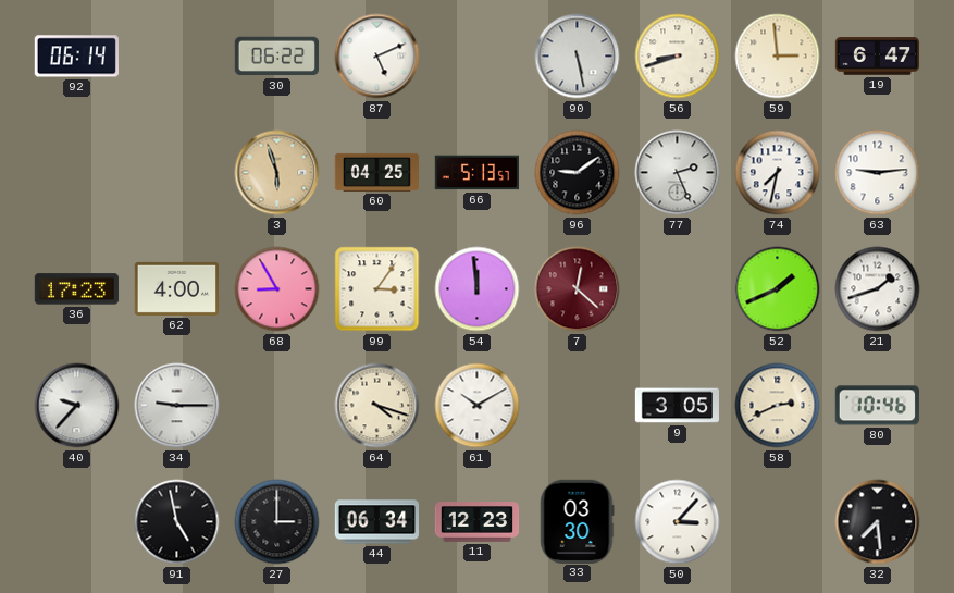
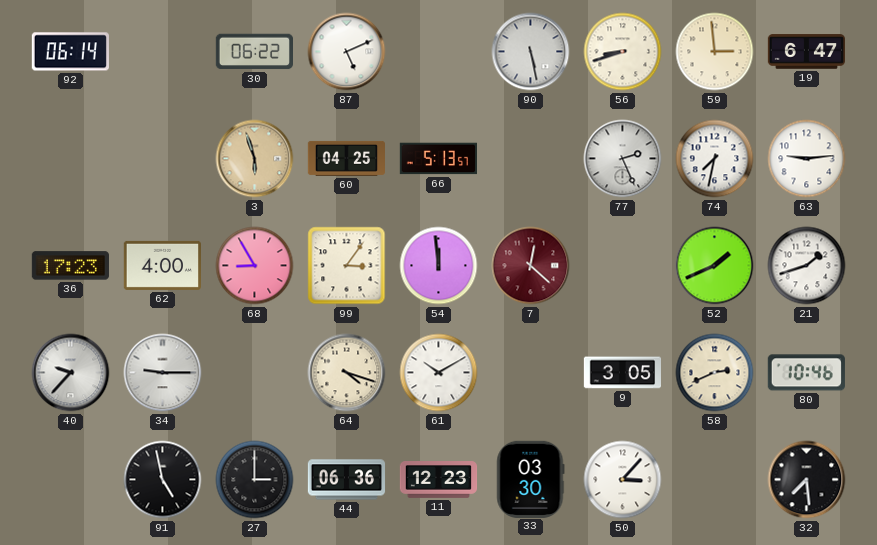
96: 9:09 -> none (578, 173)
44: 06:34 -> 06:36 (347, 480)
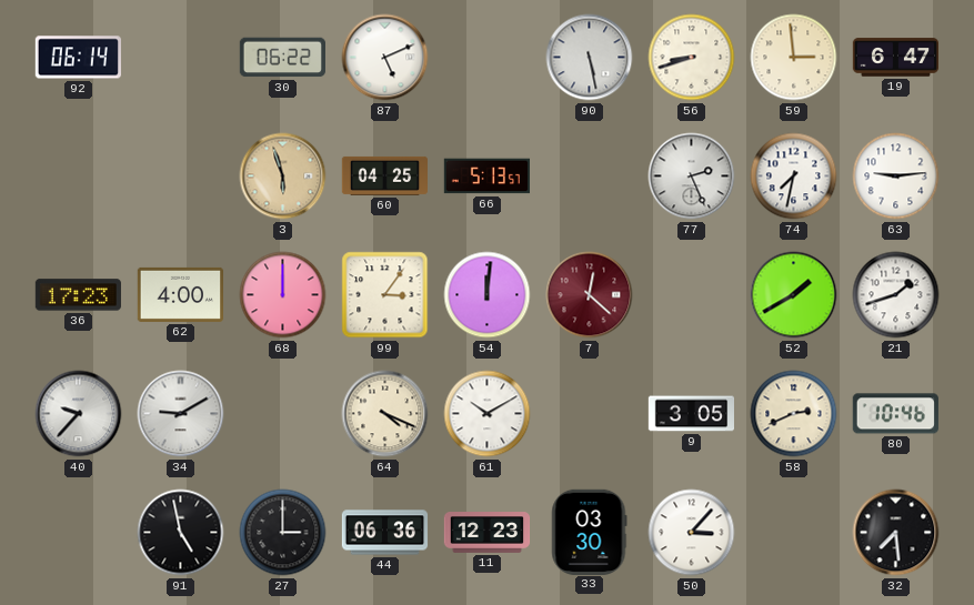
68: 8:55 -> 12:00 (283, 295)
54: 11:59 -> 12:01 (488, 295)
52: 1:41 -> 1:40 (794, 295)
34: 9:15 -> 9:10 (181, 414)
64: 4:18 -> 4:19 (385, 414)
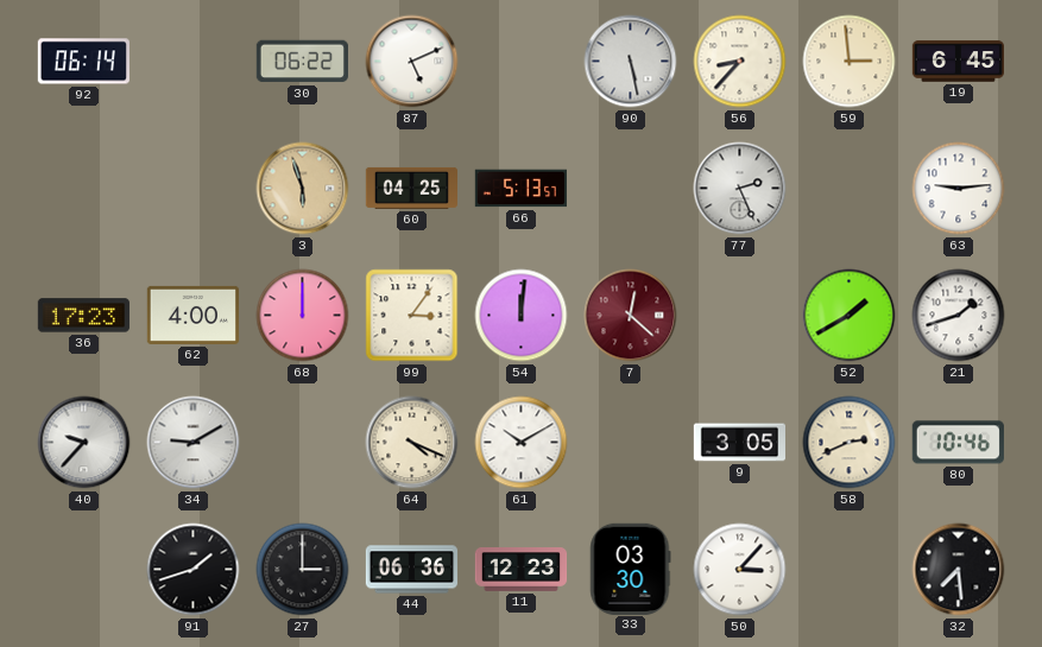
56: 8:42 -> 8:37 (740, 62)
19: 6:47 -> 6:45 (958, 62)
74: 7:32 -> none (794, 177)
91: 4:58 -> 1:42 (194, 570)
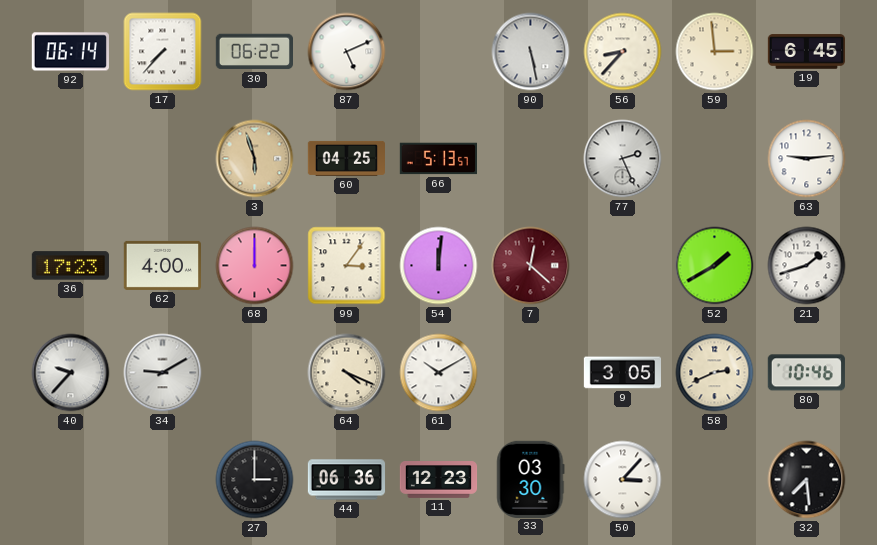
17: none -> 7:37 (163, 52)
91: 1:42 -> none (194, 570)
